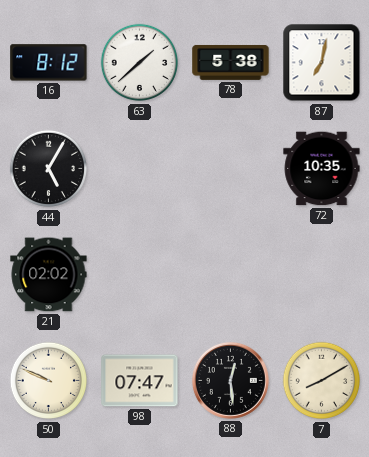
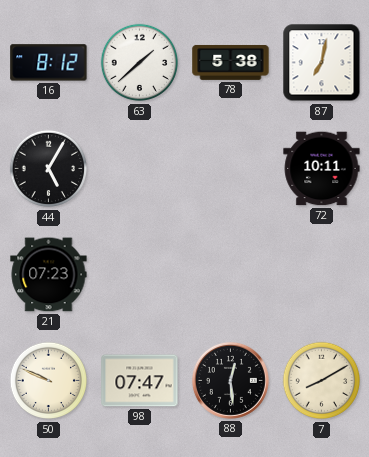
72: 10:35 -> 10:11 (322, 169)
21: 02:02 -> 07:23 (49, 275)
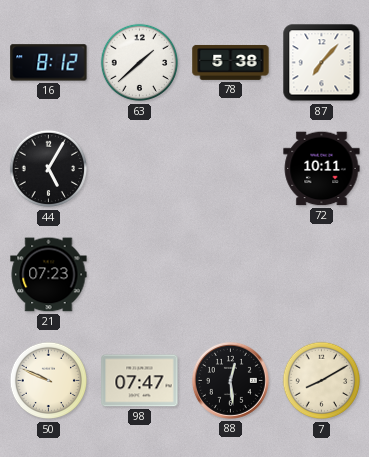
87: 7:02 -> 7:07 (322, 63)
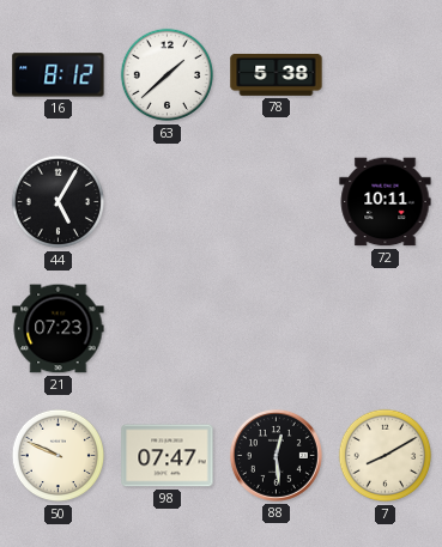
87: 7:07 -> none (322, 63)
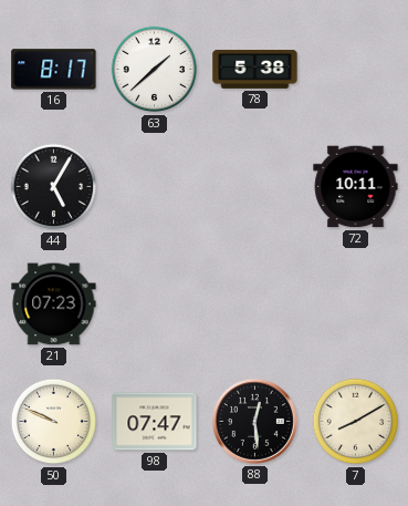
16: 8:12 -> 8:17 (54, 70)
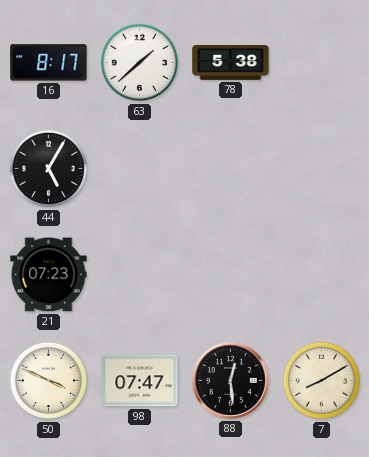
72: 10:11 -> none (356, 187)
50: 9:49 -> 3:49 (49, 381)
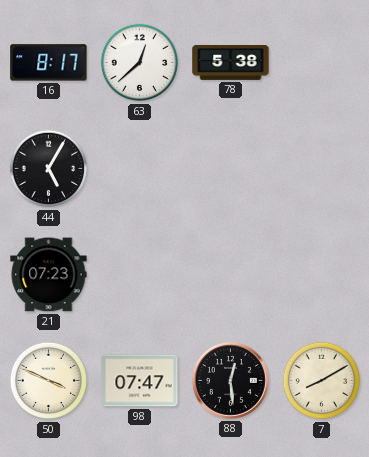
63: 1:38 -> 12:38 (140, 63)
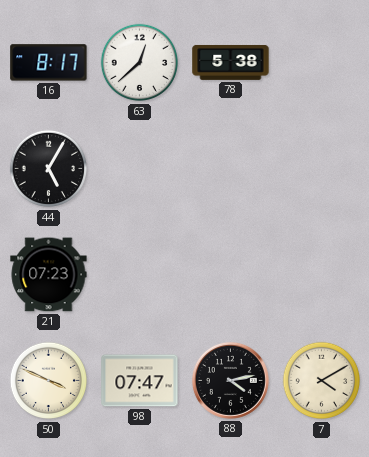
88: 12:29 -> 4:13 (230, 380)
7: 8:10 -> 4:10 (322, 381)
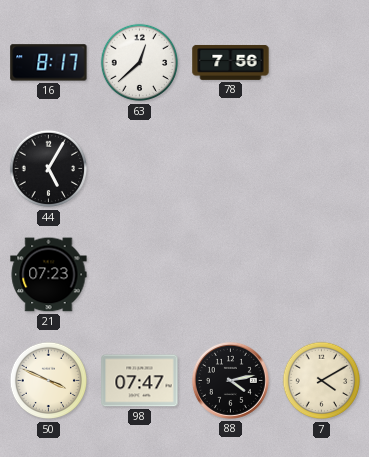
78: 5:38 -> 7:56 (231, 62)
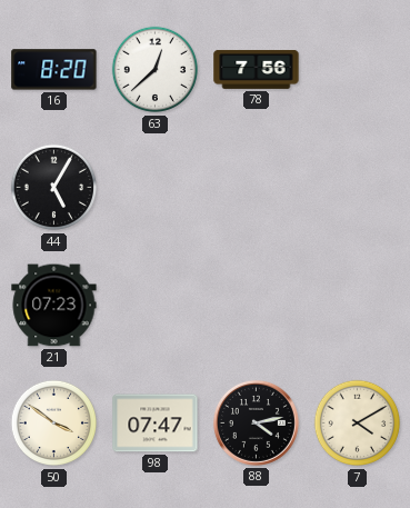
16: 8:17 -> 8:20 (54, 70)
50: 3:49 -> 3:51 (54, 424)
